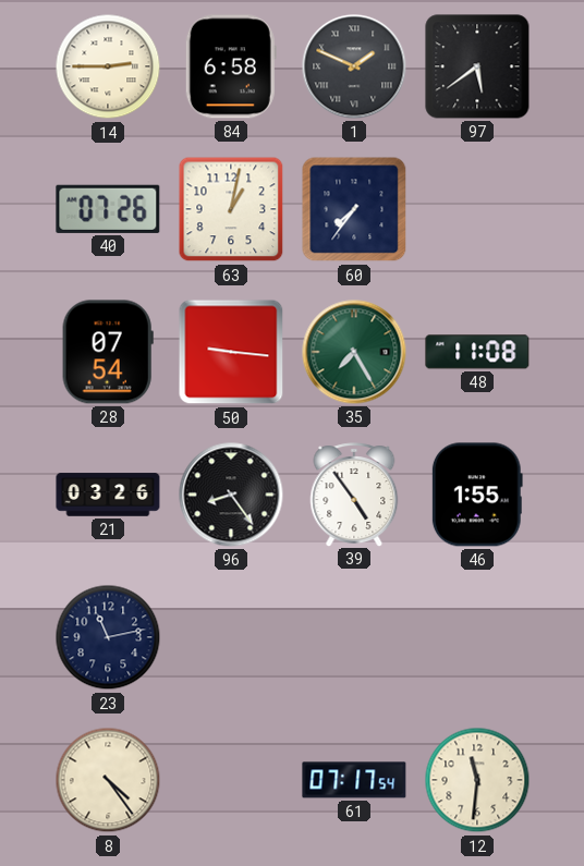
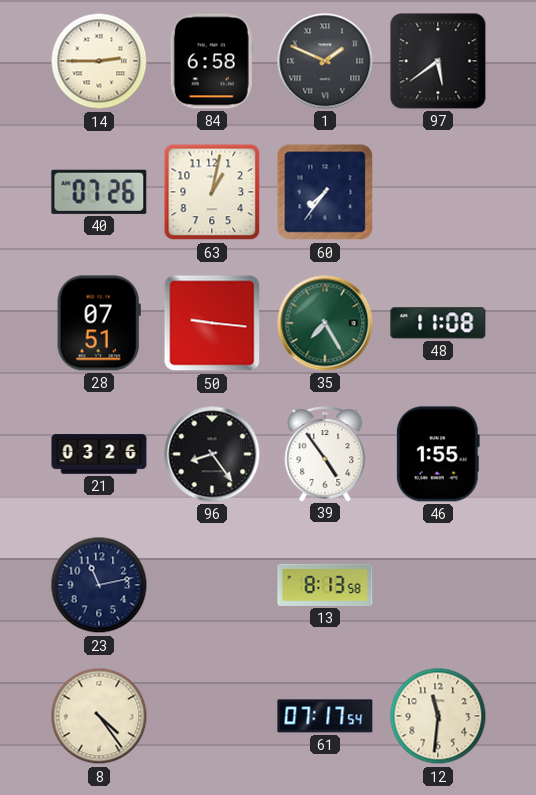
28: 07:54 -> 07:51 (99, 323)
13: none -> 8:13 (325, 585)
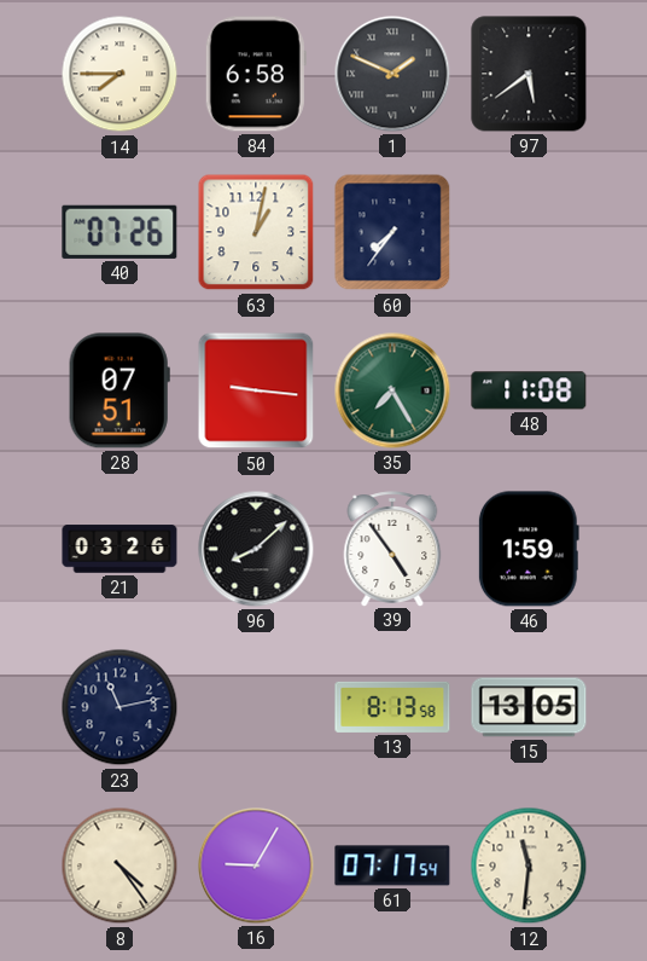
14: 2:45 -> 7:45 (120, 74)
96: 8:24 -> 8:08 (256, 549)
46: 1:55 -> 1:59 (529, 549)
15: none -> 13:05 (529, 707)
16: none -> 9:05 (256, 866)
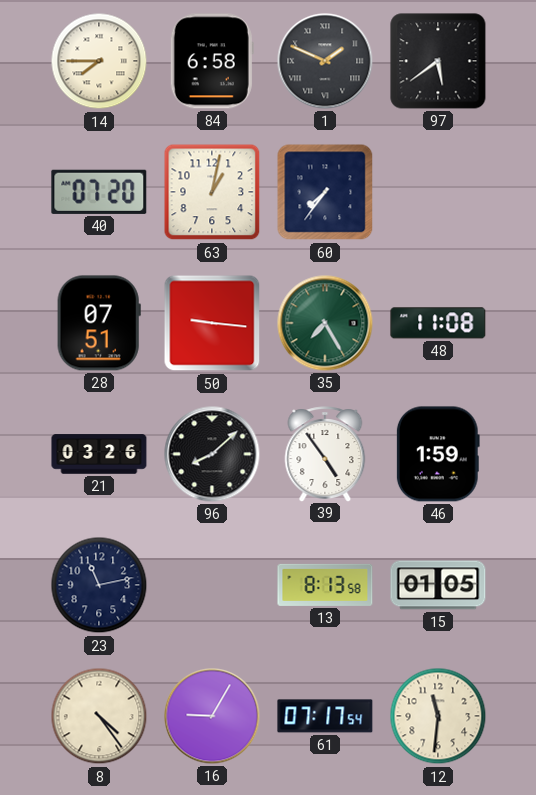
40: 07:26 -> 07:20 (99, 192)
15: 13:05 -> 01:05 (438, 585)
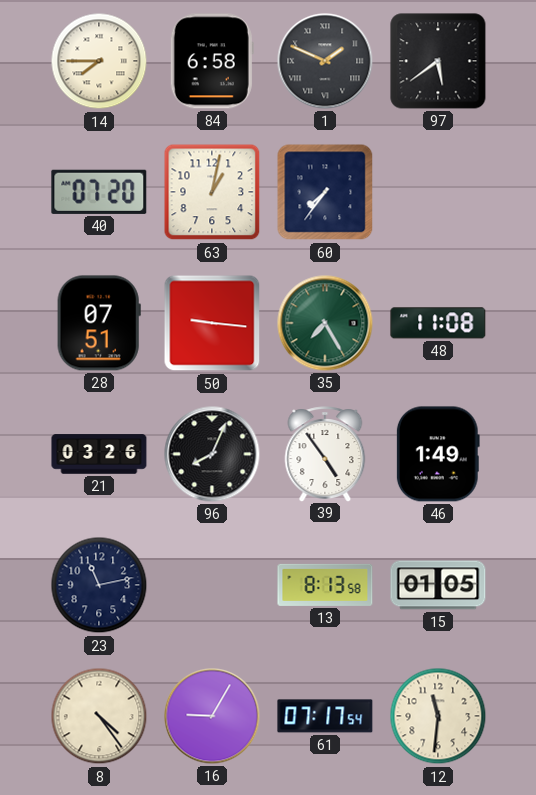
96: 8:08 -> 8:04 (212, 454)
46: 1:59 -> 1:49 (438, 454)
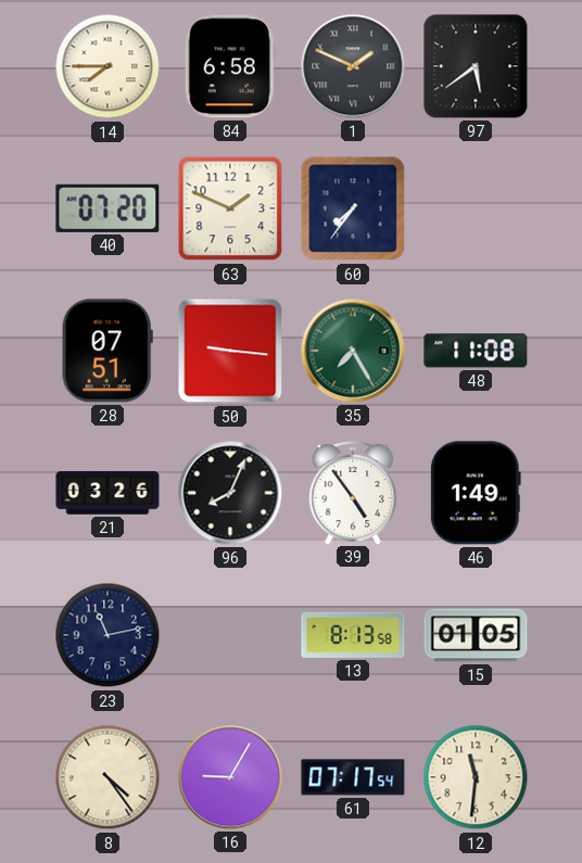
63: 1:02 -> 1:49 (230, 208)
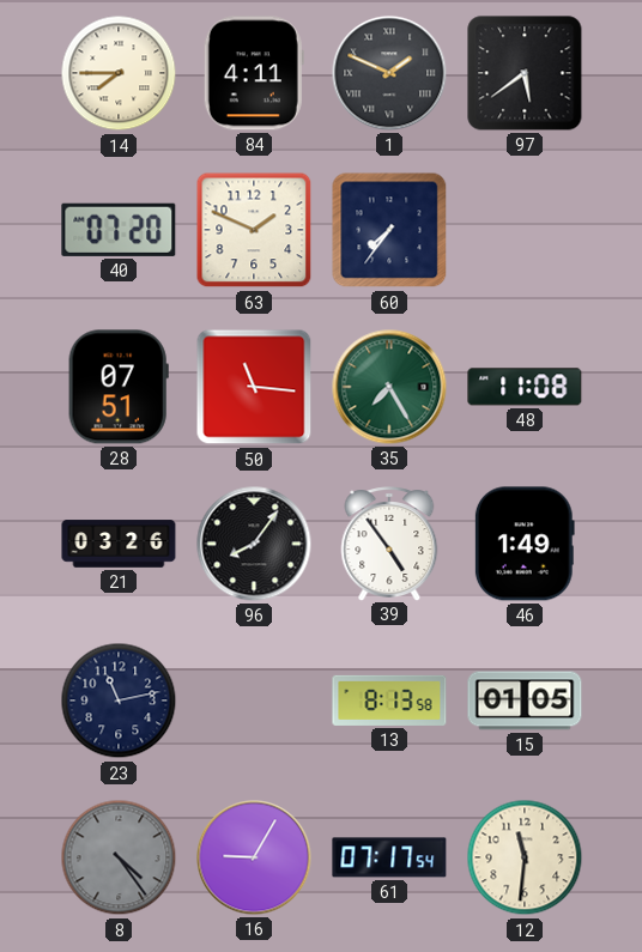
84: 6:58 -> 4:11 (254, 73)
50: 9:16 -> 11:16 (254, 387)
96: 8:04 -> 8:06 (254, 544)
8 dial: cream -> grey (119, 857)
